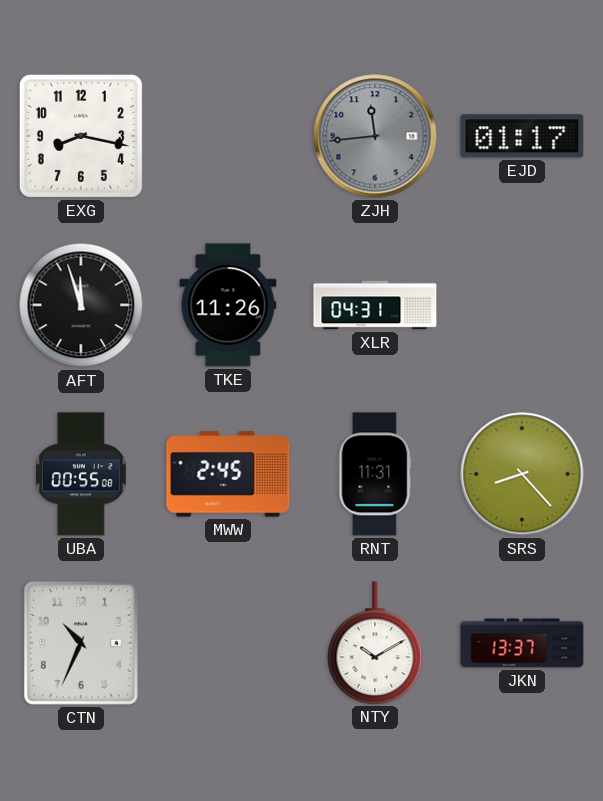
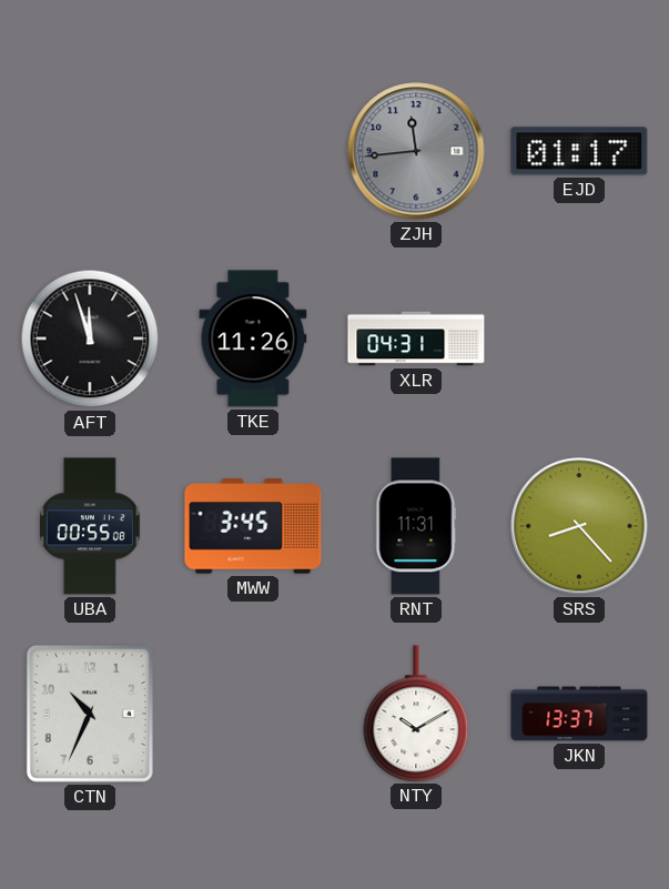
EXG: 8:17 -> none (81, 136)
MWW: 2:45 -> 3:45 (253, 526)
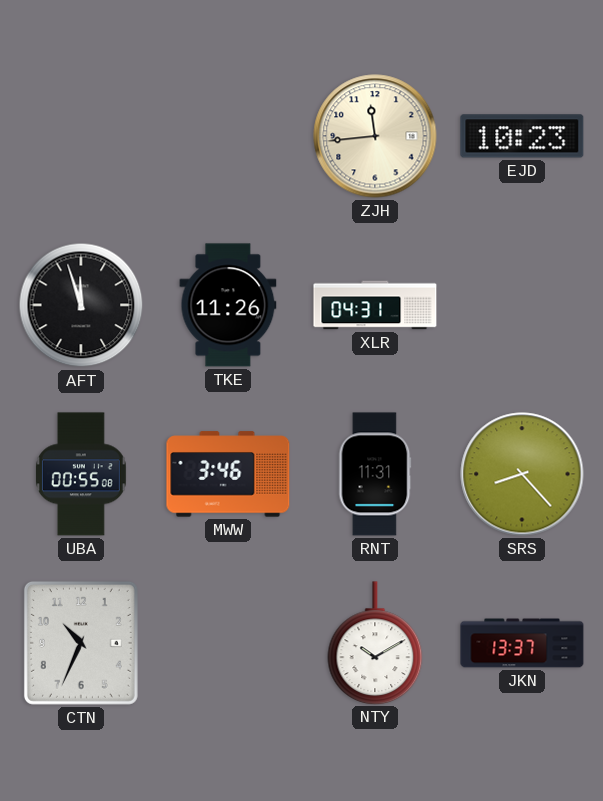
ZJH dial: grey -> cream (375, 136)
EJD: 01:17 -> 10:23 (522, 136)
MWW: 3:45 -> 3:46 (228, 474)
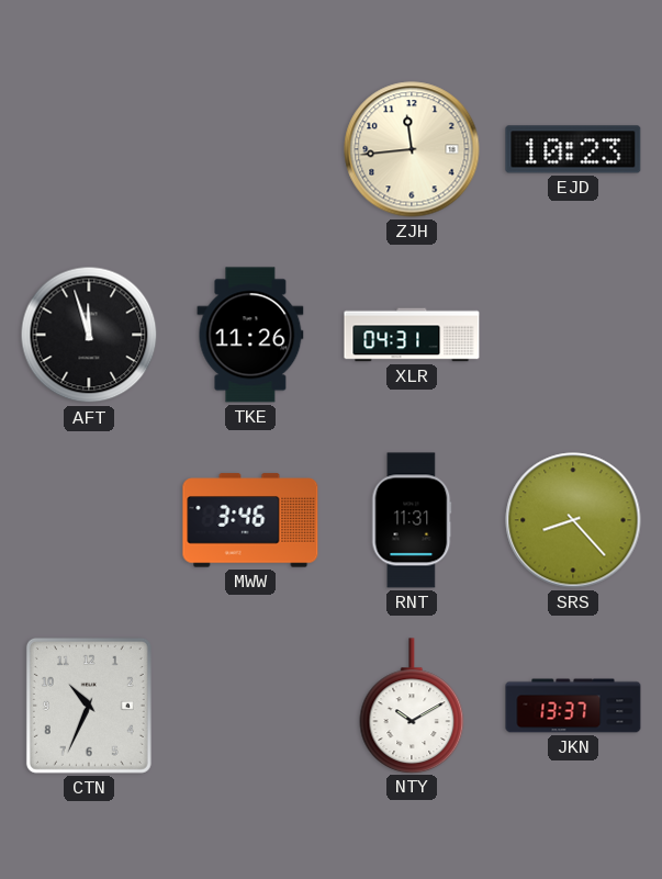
UBA: 00:55 -> none (81, 474)
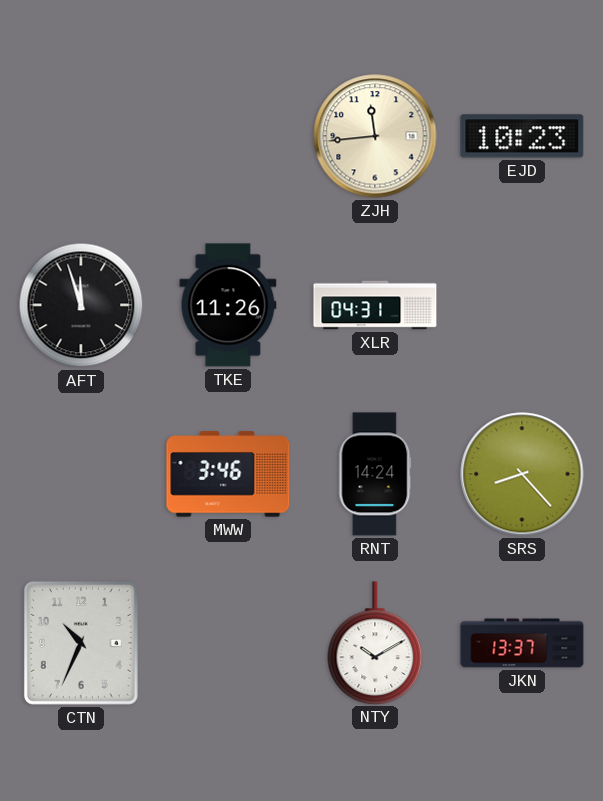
RNT: 11:31 -> 14:24 (375, 474)
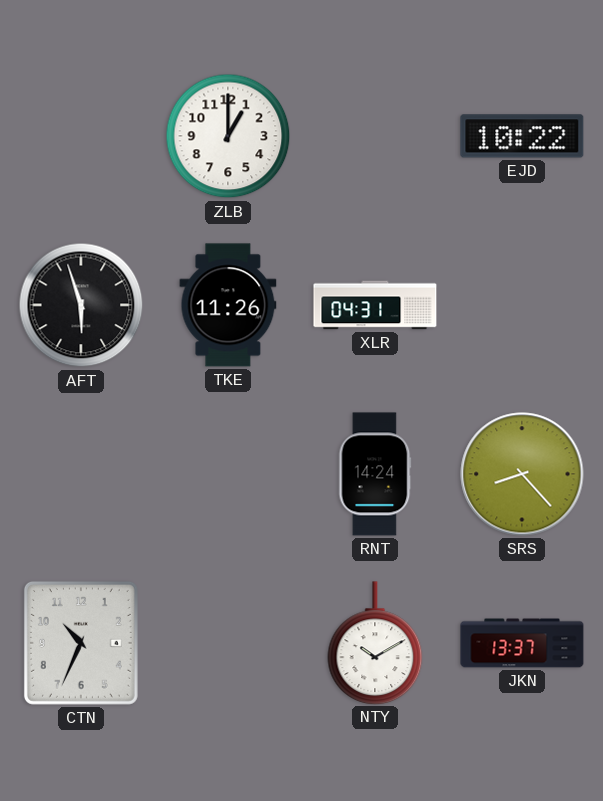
ZLB: none -> 1:00 (228, 136)
ZJH: 11:44 -> none (375, 136)
EJD: 10:23 -> 10:22 (522, 136)
AFT: 11:57 -> 5:57 (81, 305)
MWW: 3:46 -> none (228, 474)
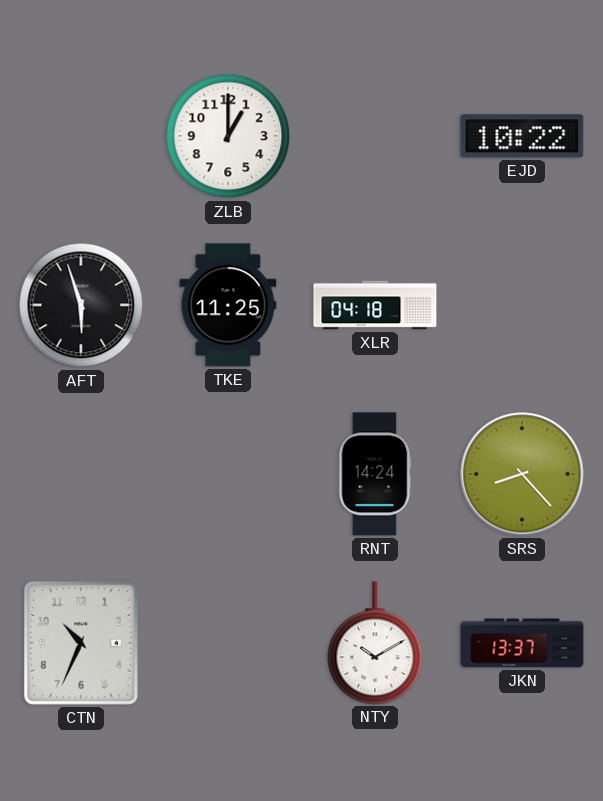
TKE: 11:26 -> 11:25 (228, 305)
XLR: 04:31 -> 04:18 (375, 305)
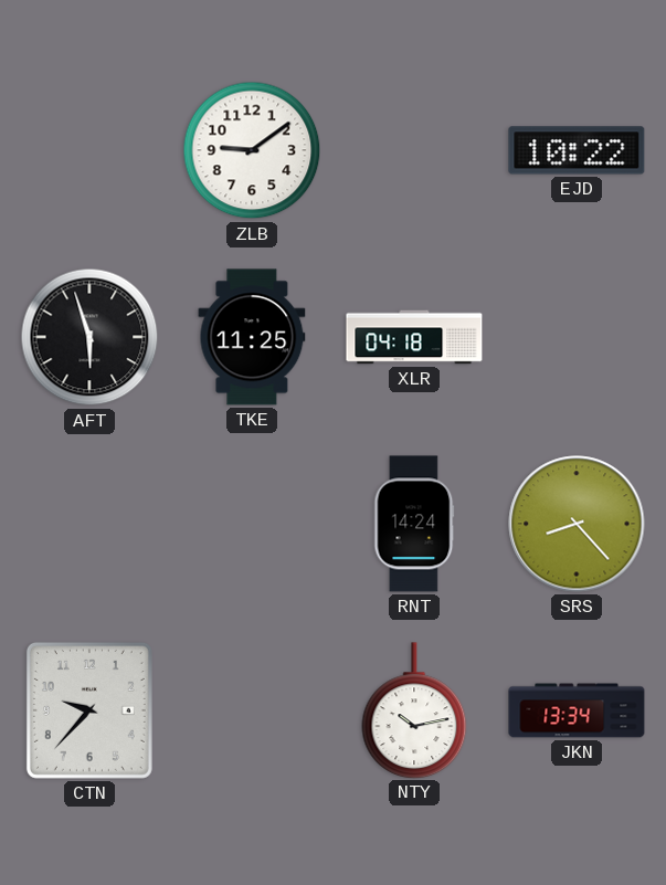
ZLB: 1:00 -> 9:09 (252, 150)
CTN: 10:34 -> 9:37 (89, 710)
NTY: 10:10 -> 10:13 (414, 710)
JKN: 13:37 -> 13:34 (577, 710)
